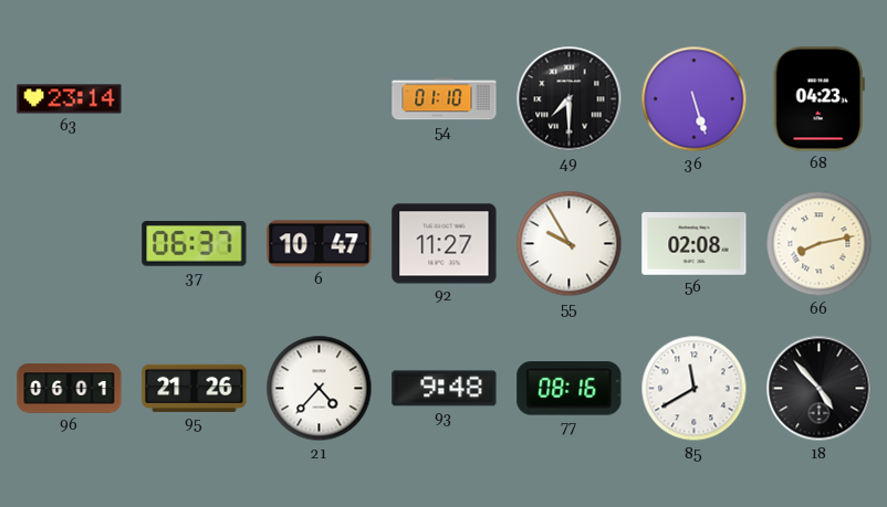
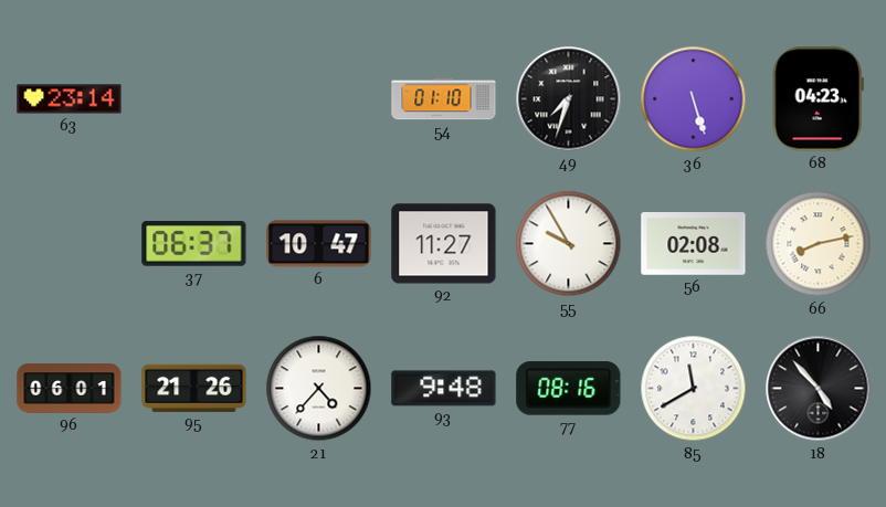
49: 7:30 -> 7:33 (569, 99)
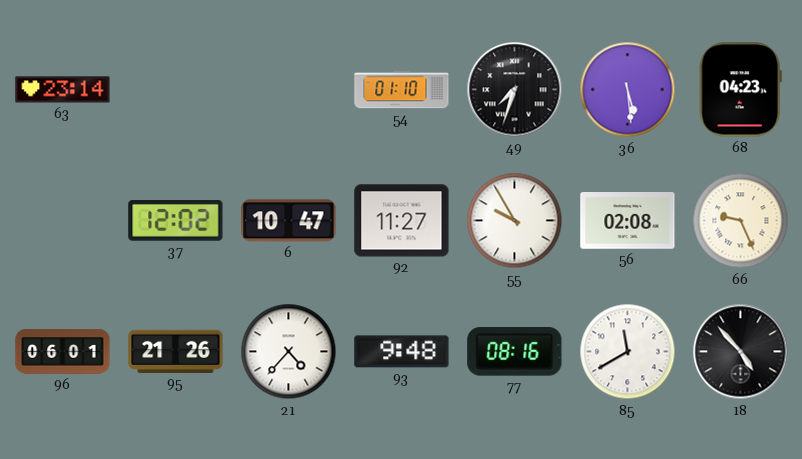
36: 5:27 -> 5:29 (628, 90)
37: 06:37 -> 12:02 (176, 221)
66: 8:13 -> 9:26 (741, 221)
